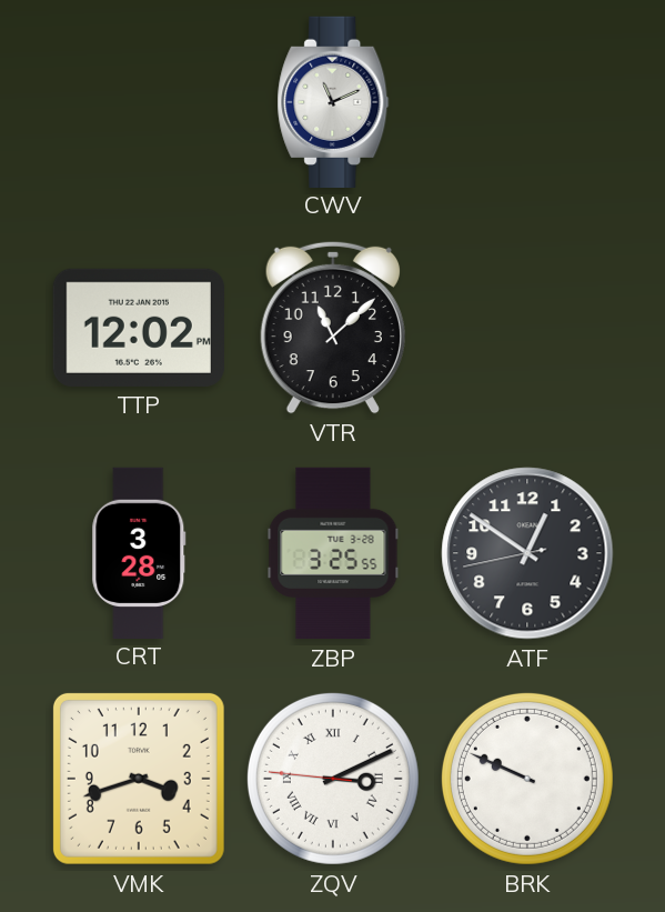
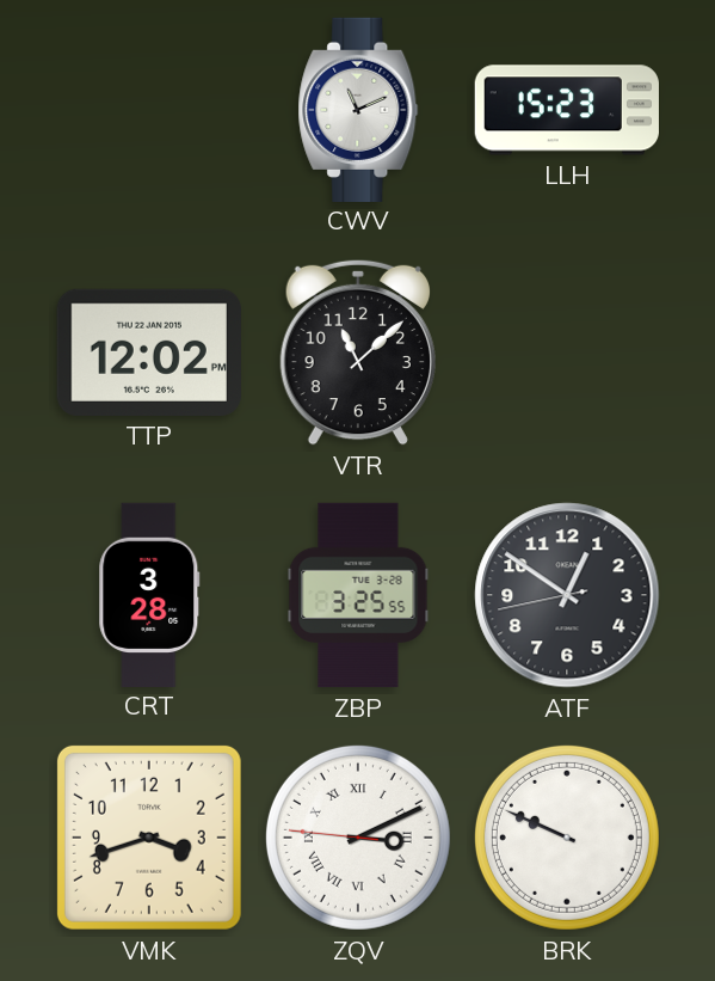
LLH: none -> 15:23 (567, 110)
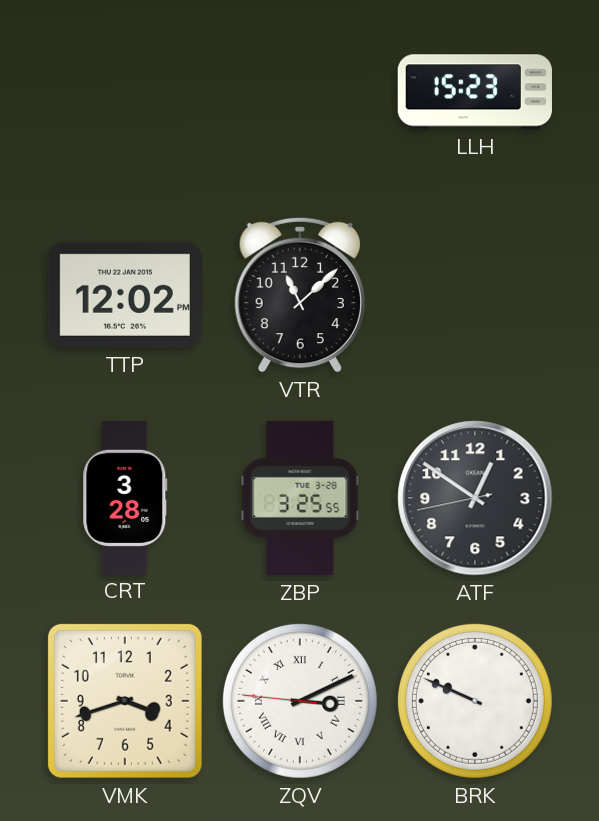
CWV: 11:11 -> none (358, 109)
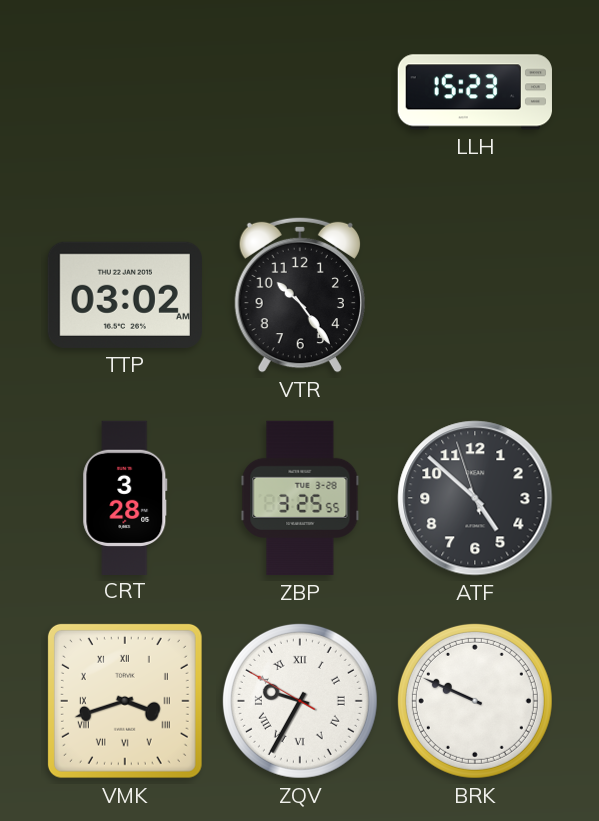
TTP: 12:02 -> 03:02 (125, 295)
VTR: 11:08 -> 10:24 (300, 295)
ATF: 12:50 -> 4:51 (475, 498)
VMK numerals: Arabic -> Roman (125, 701)
ZQV: 3:10 -> 9:34 (300, 701)
